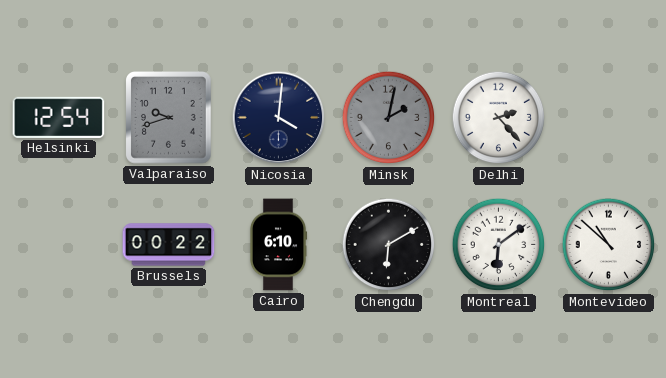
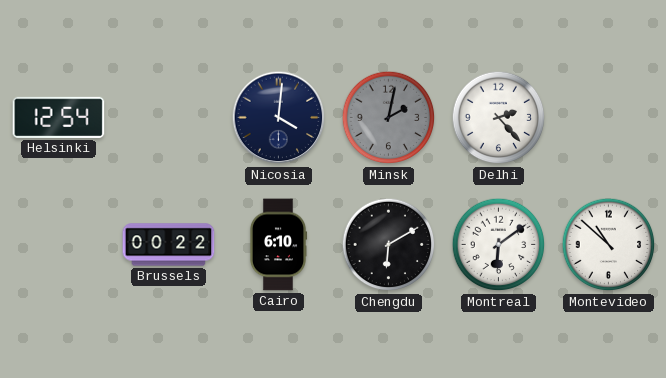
Valparaiso: 9:42 -> none (169, 118)
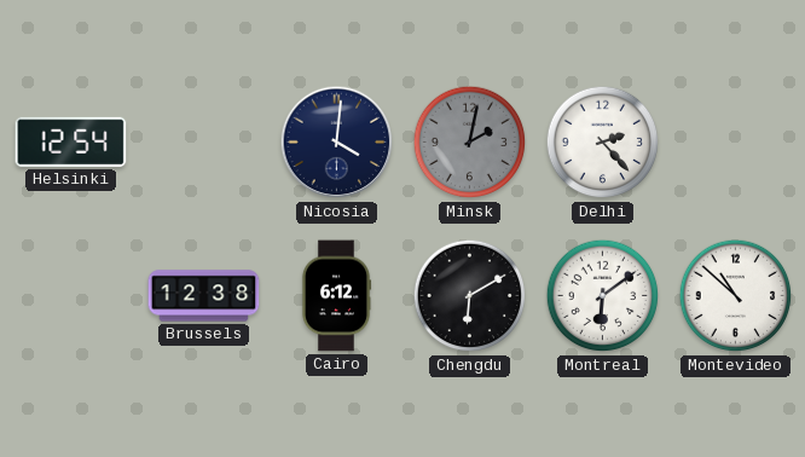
Brussels: 00:22 -> 12:38 (204, 296)
Cairo: 6:10 -> 6:12 (336, 296)
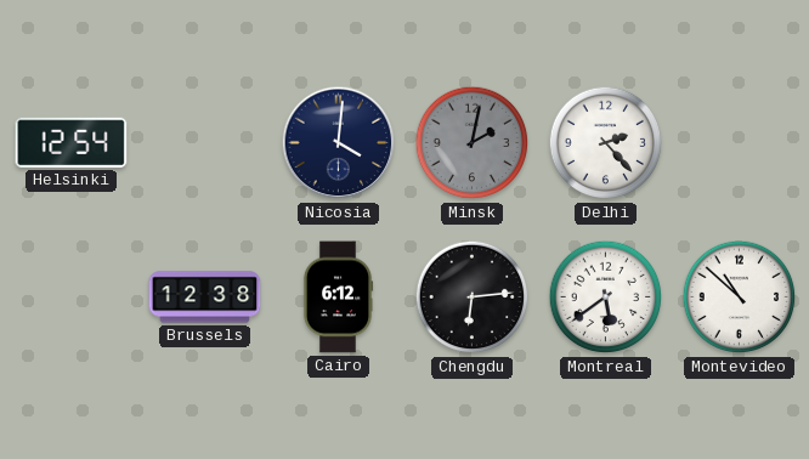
Chengdu: 6:10 -> 6:14 (473, 297)
Montreal: 6:09 -> 5:39 (606, 297)
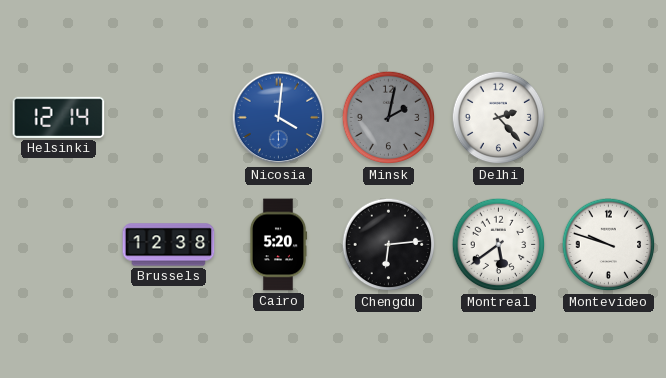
Helsinki: 12:54 -> 12:14 (59, 117)
Nicosia dial: navy -> blue (279, 118)
Cairo: 6:12 -> 5:20 (278, 245)
Montevideo: 10:52 -> 9:48 (609, 245)
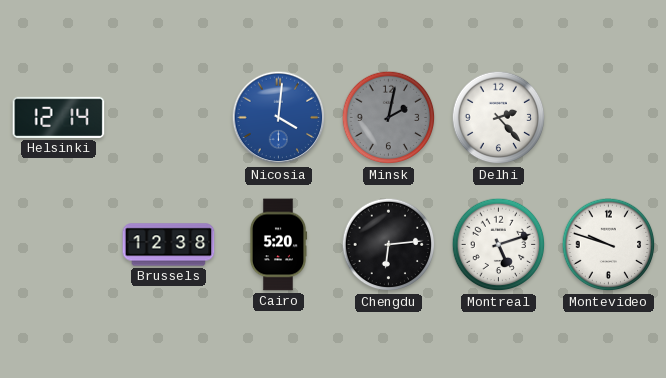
Montreal: 5:39 -> 5:12 (499, 245)
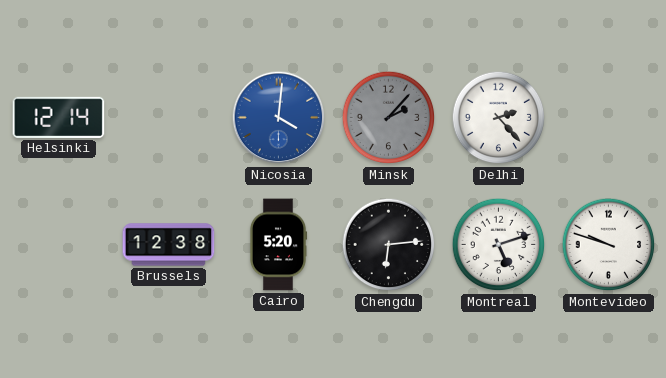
Minsk: 2:02 -> 2:07 (389, 118)
